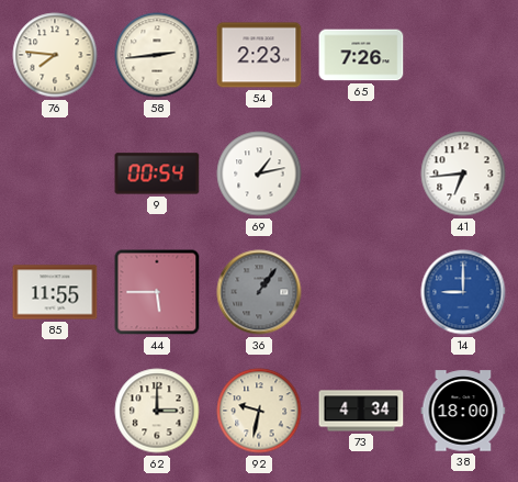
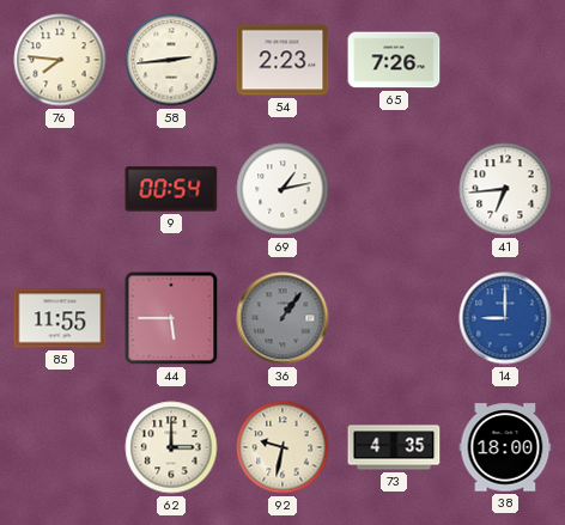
73: 4:34 -> 4:35 (394, 447)
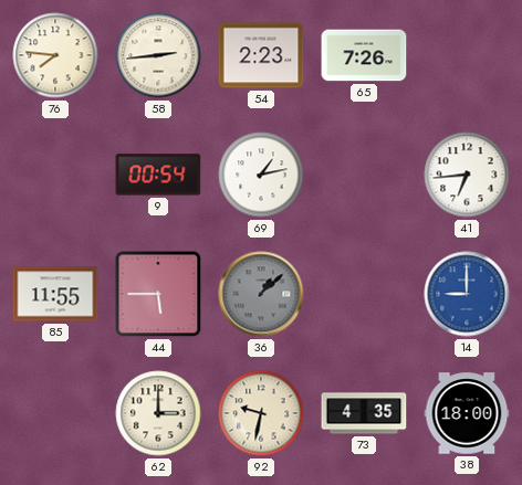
36: 1:06 -> 1:08 (261, 294)
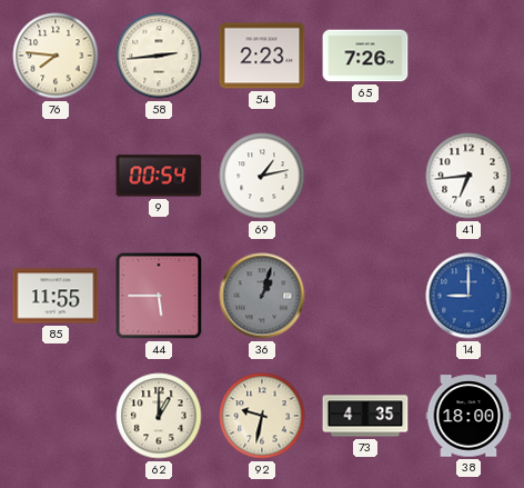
36: 1:08 -> 1:03 (262, 296)
62: 3:00 -> 1:00 (159, 416)
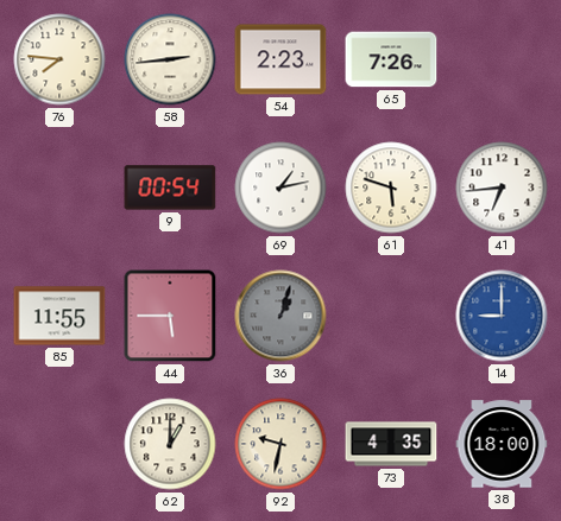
61: none -> 5:48 (391, 188)
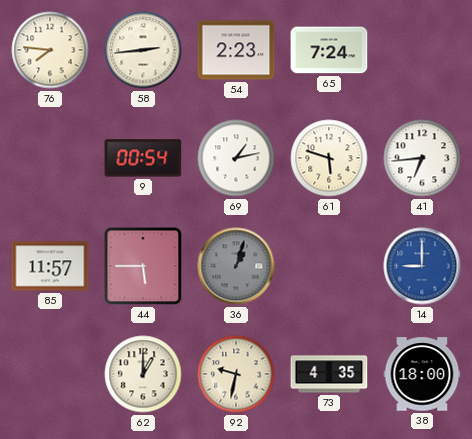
65: 7:26 -> 7:24 (329, 50)
85: 11:55 -> 11:57 (50, 266)
